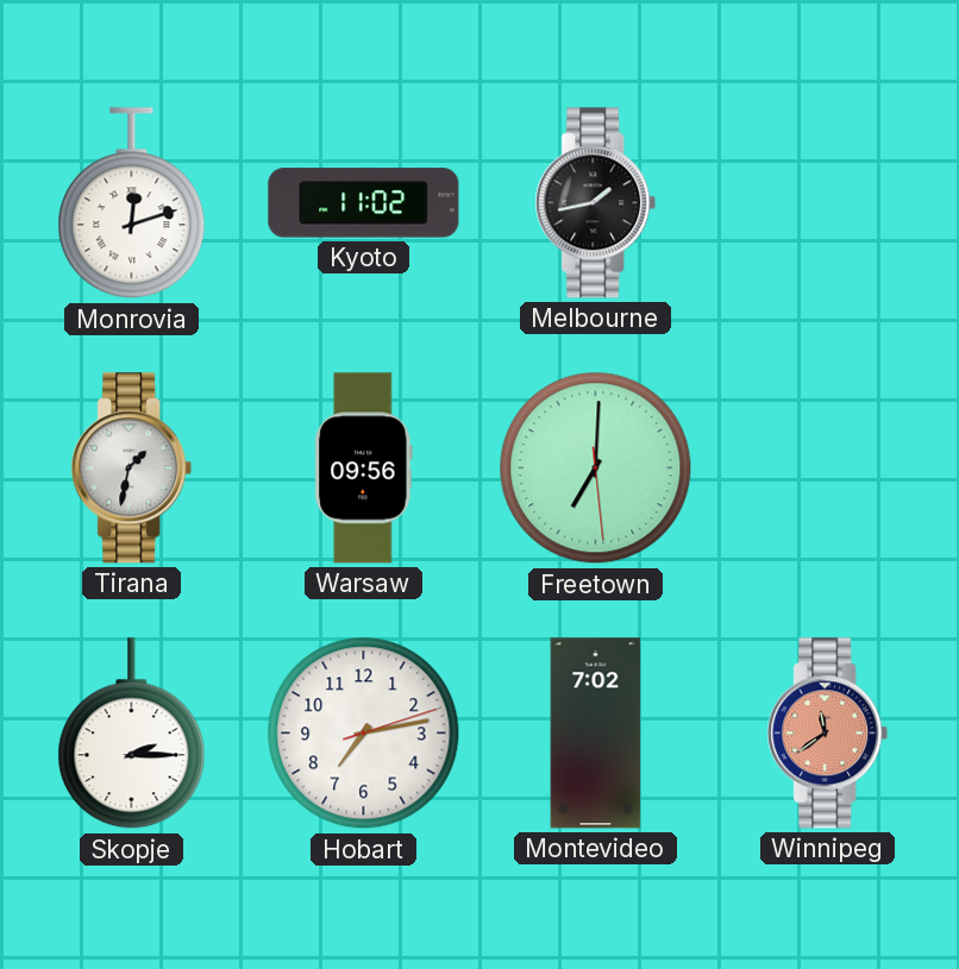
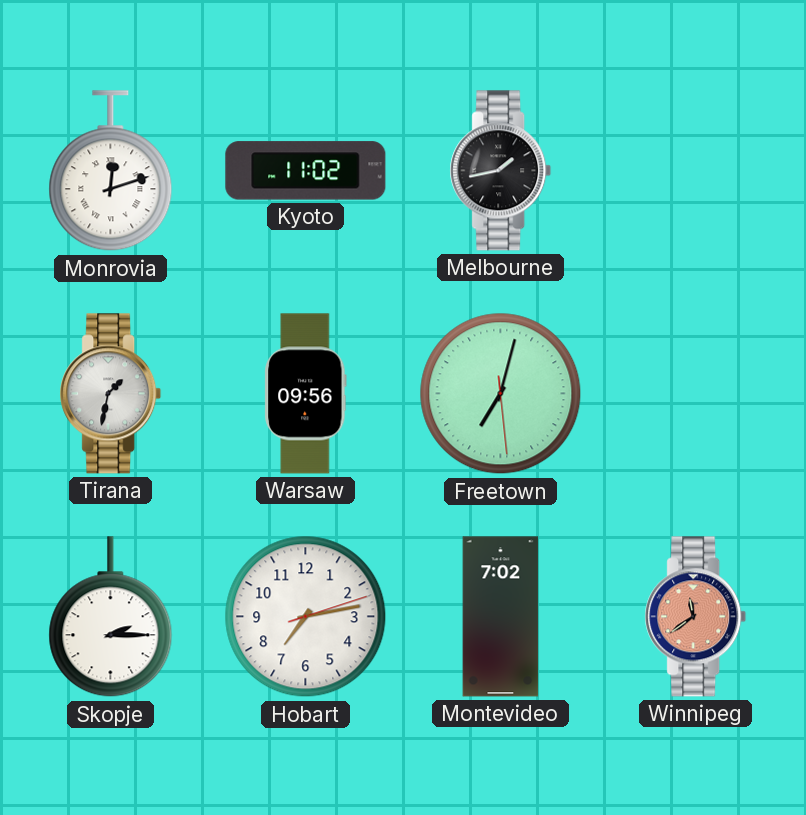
Freetown: 7:00 -> 7:02 (501, 394)
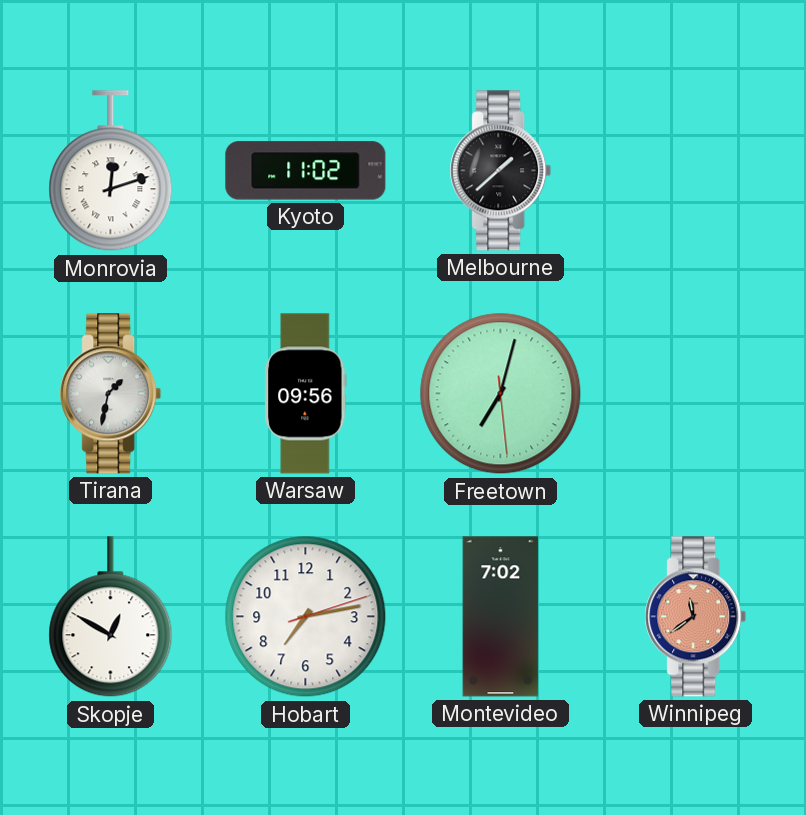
Melbourne: 1:43 -> 1:38 (501, 171)
Skopje: 2:15 -> 12:50 (111, 617)
